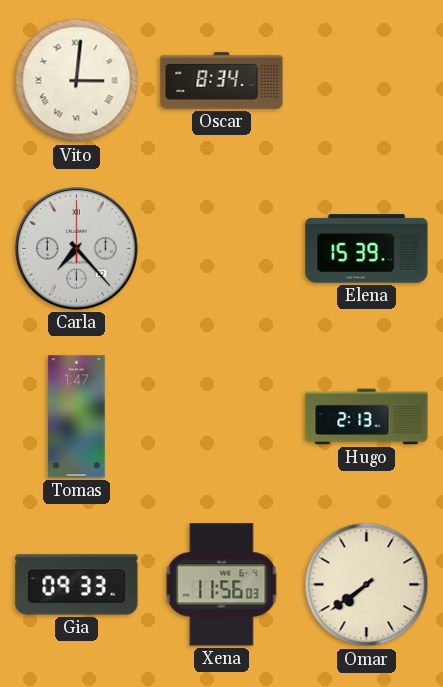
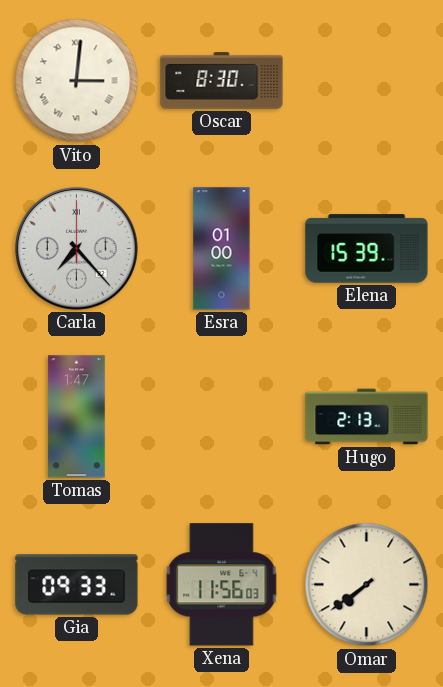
Oscar: 8:34 -> 8:30 (222, 81)
Esra: none -> 01:00 (222, 249)
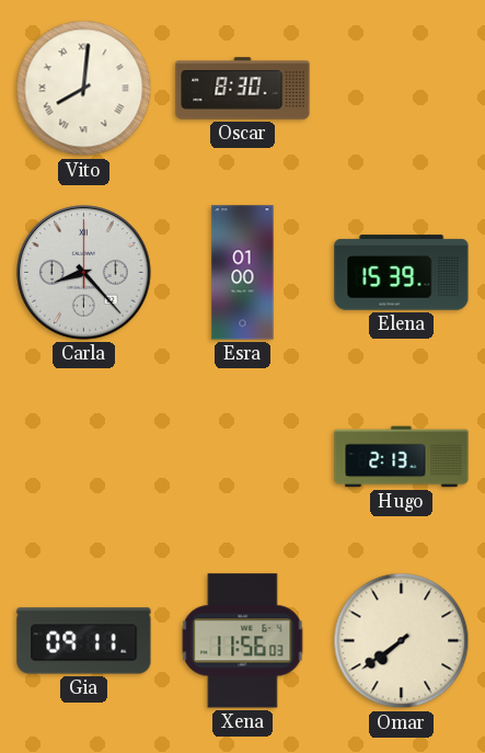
Vito: 3:01 -> 8:01 (84, 89)
Carla: 7:23 -> 8:23 (84, 273)
Tomas: 1:47 -> none (77, 417)
Gia: 09:33 -> 09:11 (84, 641)
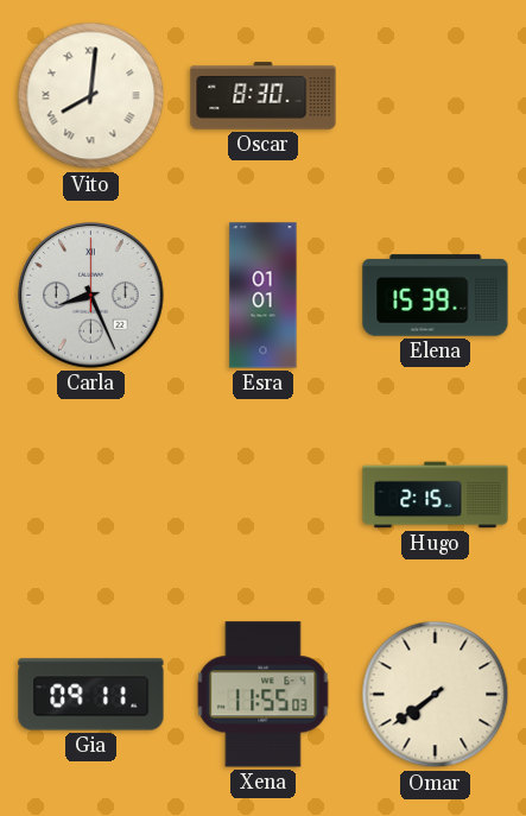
Carla: 8:23 -> 8:26 (91, 296)
Esra: 01:00 -> 01:01 (264, 296)
Hugo: 2:13 -> 2:15 (436, 495)
Xena: 11:56 -> 11:55 (264, 695)
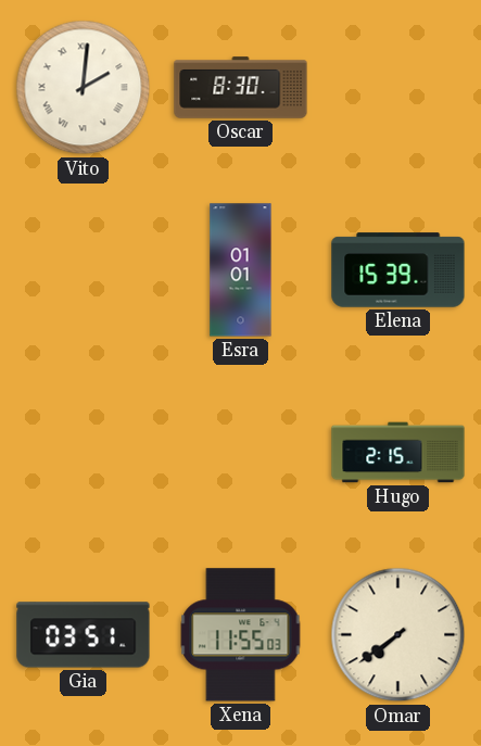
Vito: 8:01 -> 2:01 (84, 88)
Carla: 8:26 -> none (91, 296)
Gia: 09:11 -> 03:51 (84, 635)
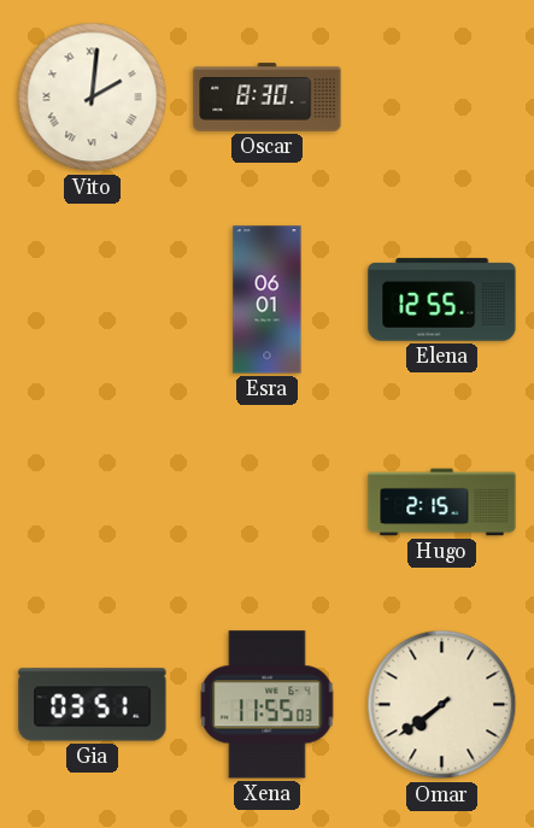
Esra: 01:01 -> 06:01 (268, 300)
Elena: 15:39 -> 12:55 (442, 300)
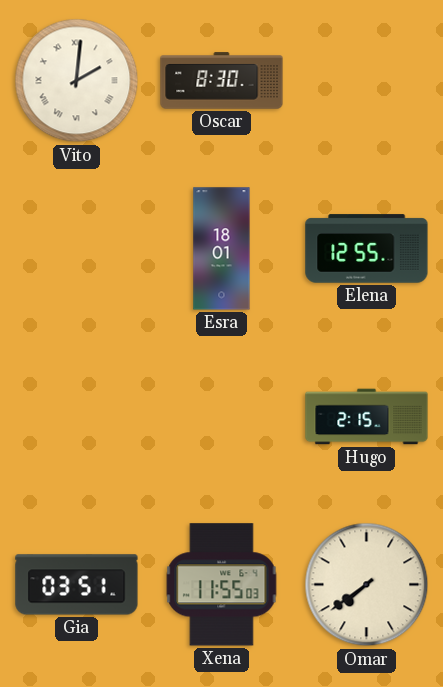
Esra: 06:01 -> 18:01 (222, 249)
